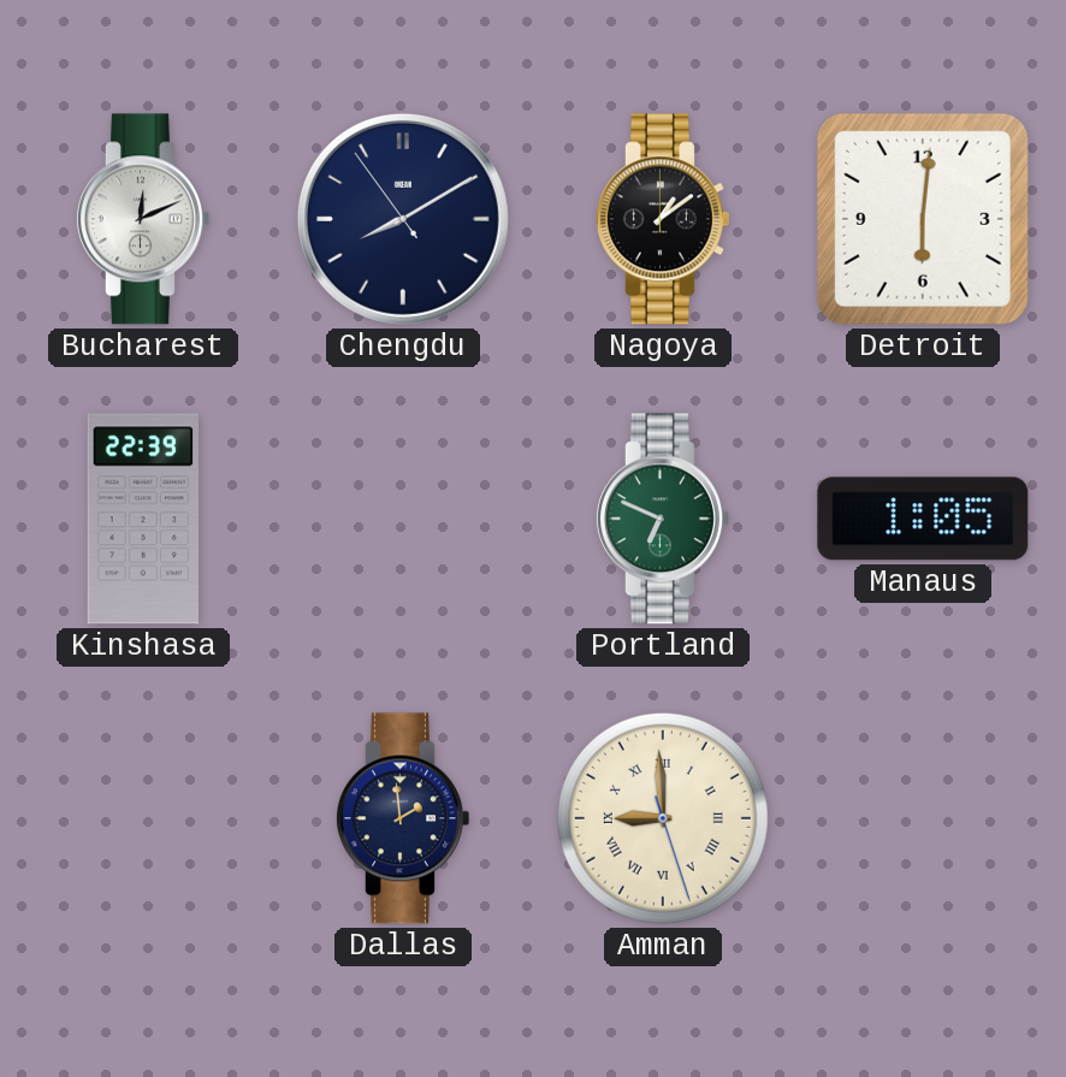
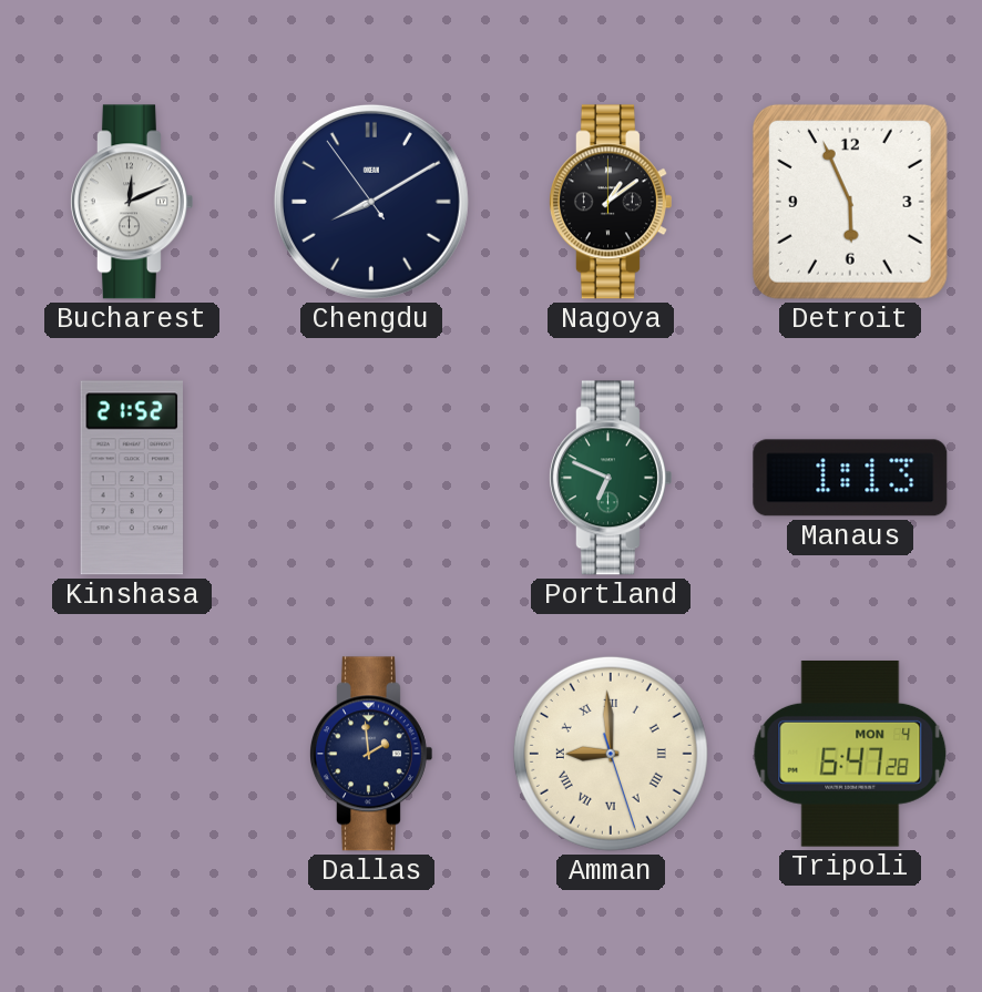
Detroit: 6:01 -> 5:56 (850, 202)
Kinshasa: 22:39 -> 21:52 (131, 478)
Manaus: 1:05 -> 1:13 (850, 478)
Tripoli: none -> 6:47 (850, 754)
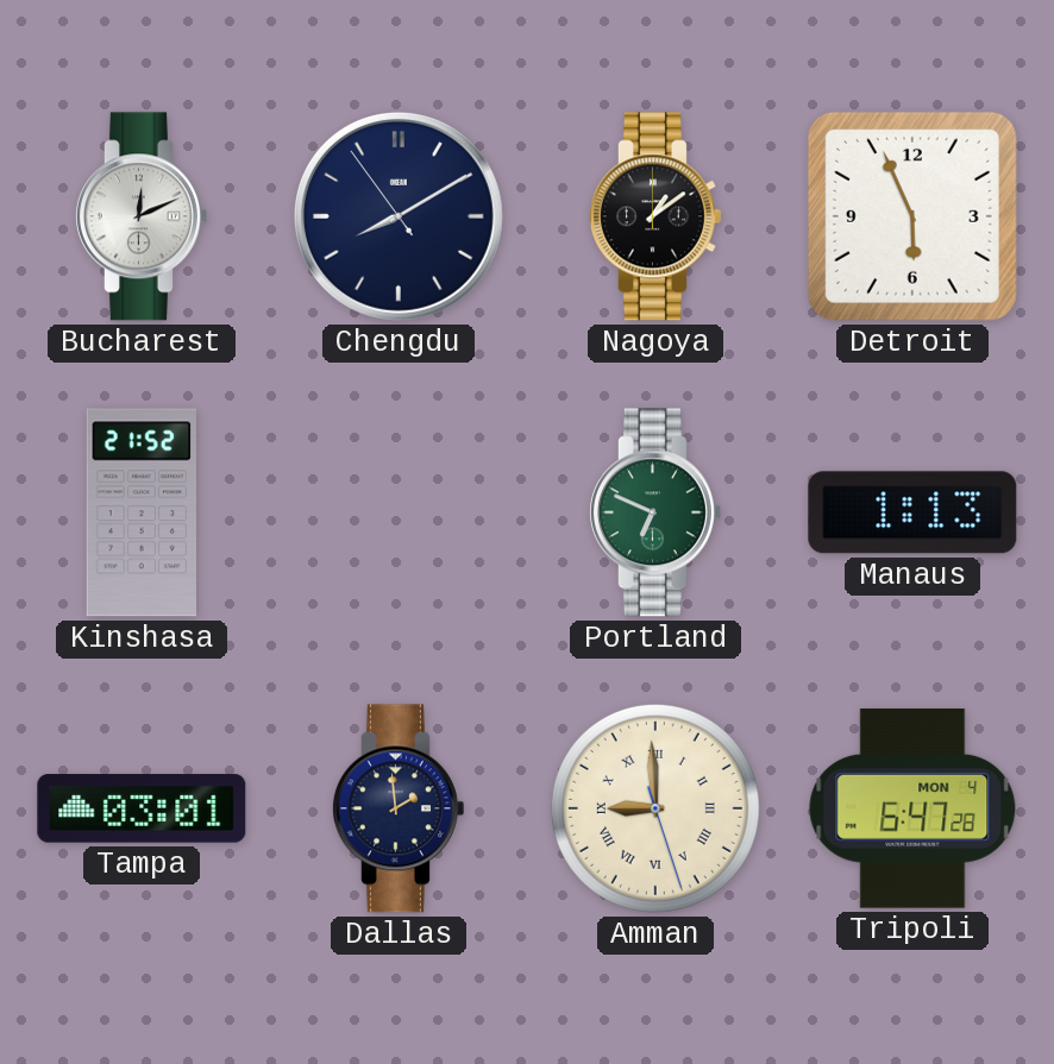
Tampa: none -> 03:01 (142, 808)
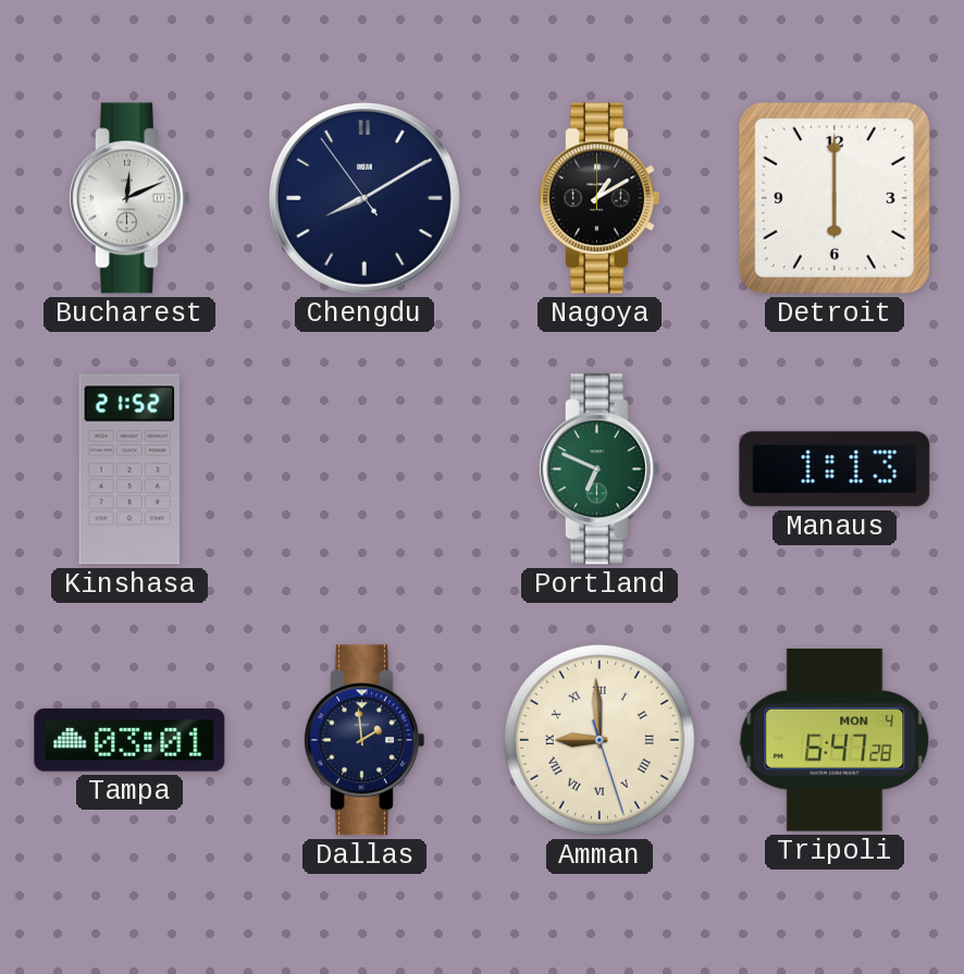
Nagoya: 1:09 -> 1:10 (598, 198)
Detroit: 5:56 -> 6:00 (835, 198)
